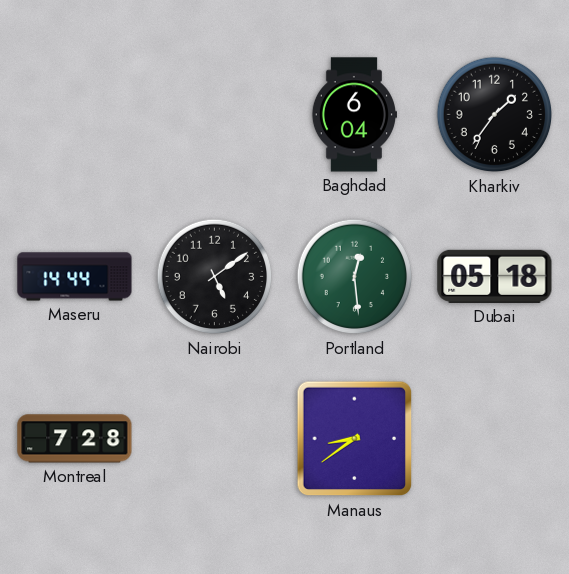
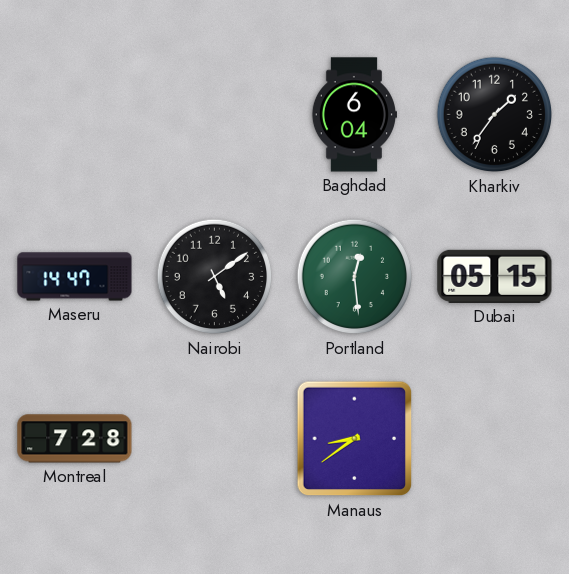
Maseru: 14:44 -> 14:47 (75, 277)
Dubai: 05:18 -> 05:15 (495, 276)
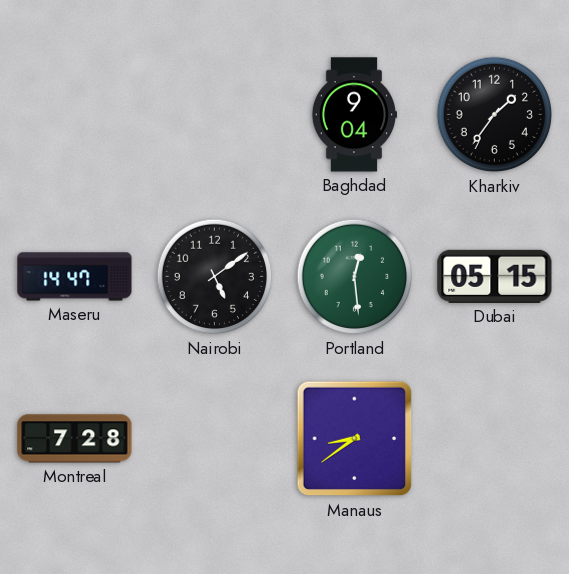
Baghdad: 6:04 -> 9:04 (353, 115)
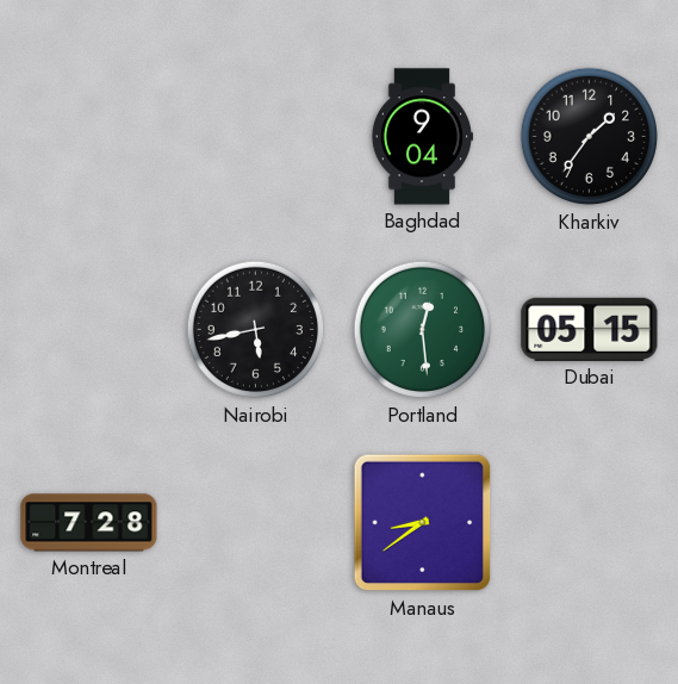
Maseru: 14:47 -> none (75, 277)
Nairobi: 5:09 -> 5:43 (256, 330)
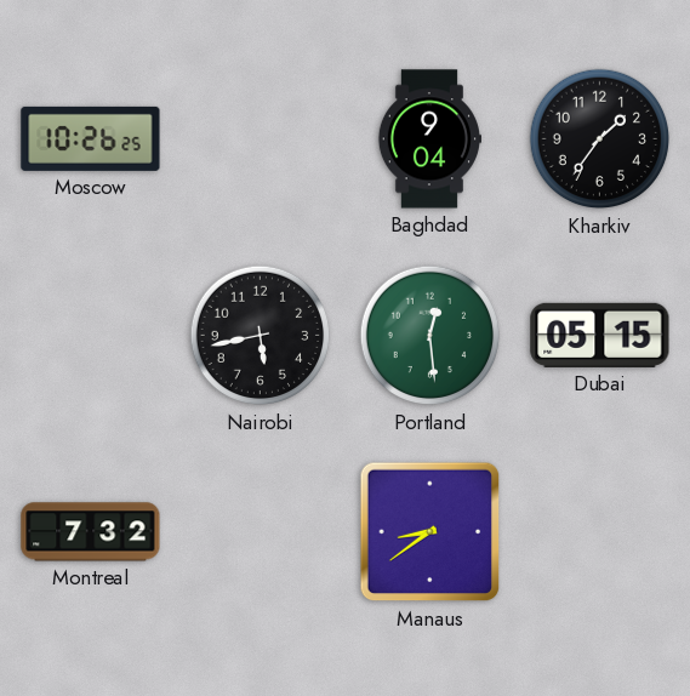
Moscow: none -> 10:26 (91, 138)
Montreal: 7:28 -> 7:32 (91, 532)
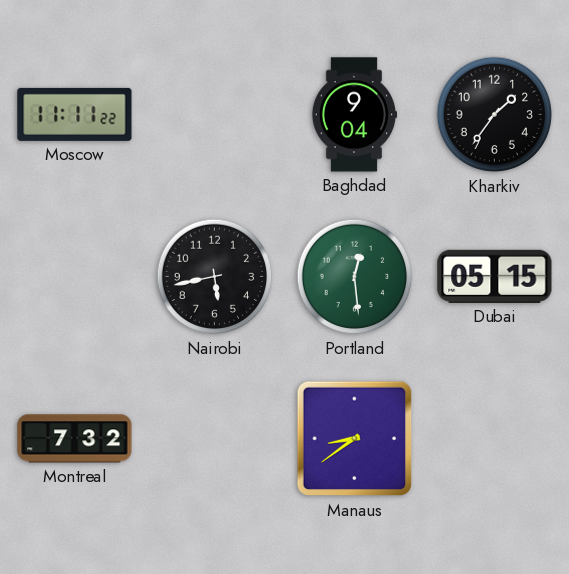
Moscow: 10:26 -> 11:11 (75, 114)
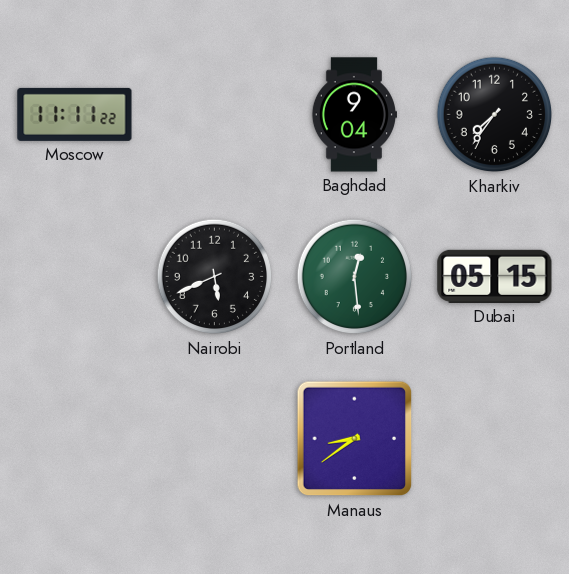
Kharkiv: 1:36 -> 7:36 (495, 115)
Nairobi: 5:43 -> 5:41 (215, 277)
Montreal: 7:32 -> none (75, 439)
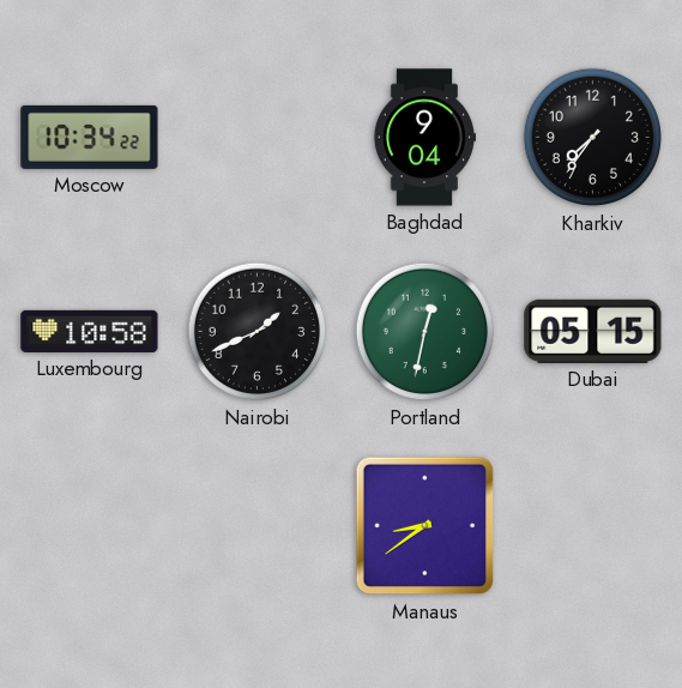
Moscow: 11:11 -> 10:34 (90, 137)
Luxembourg: none -> 10:58 (90, 331)
Nairobi: 5:41 -> 1:41 (258, 332)
Portland: 12:29 -> 12:32 (426, 332)
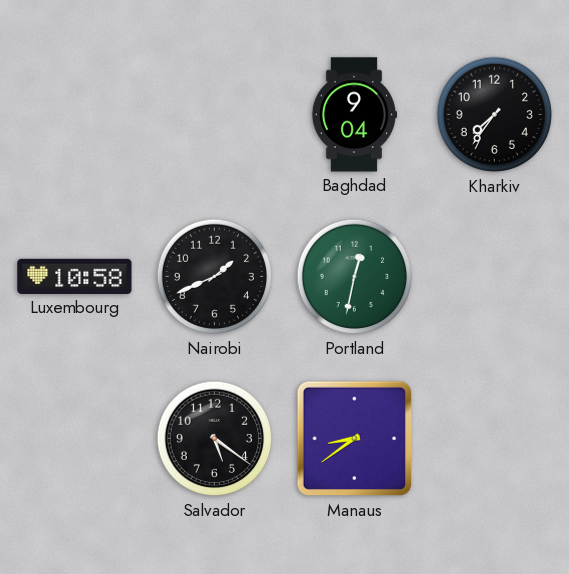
Moscow: 10:34 -> none (90, 137)
Dubai: 05:15 -> none (593, 331)
Salvador: none -> 5:21 (215, 439)
